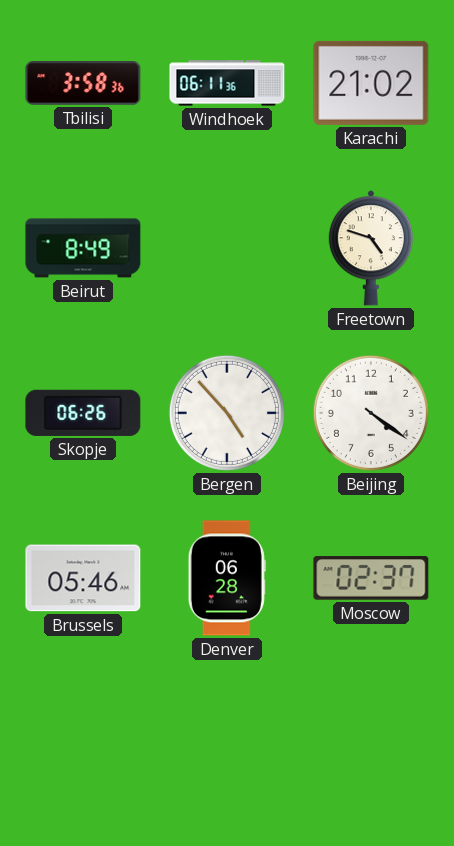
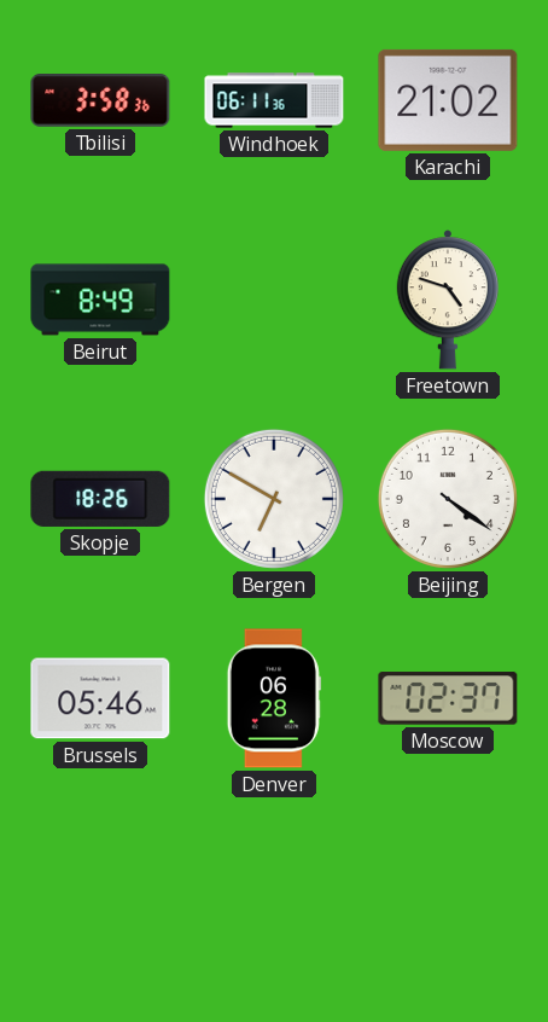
Skopje: 06:26 -> 18:26 (100, 499)
Bergen: 4:53 -> 6:50 (274, 499)
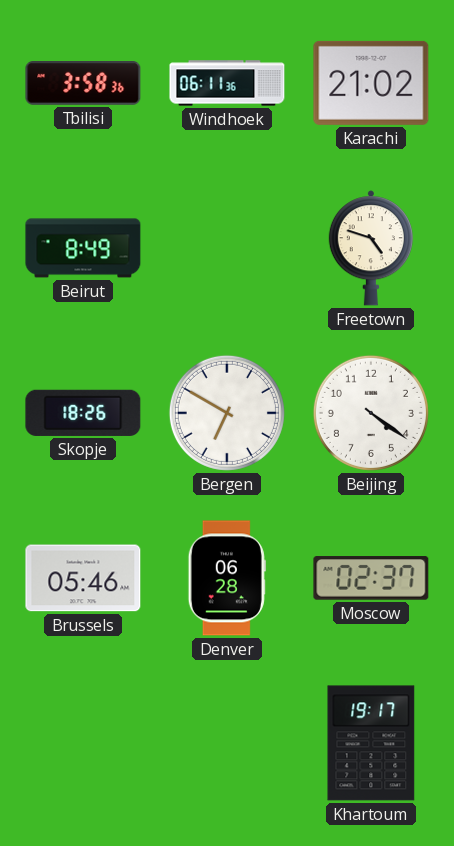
Khartoum: none -> 19:17 (371, 743)
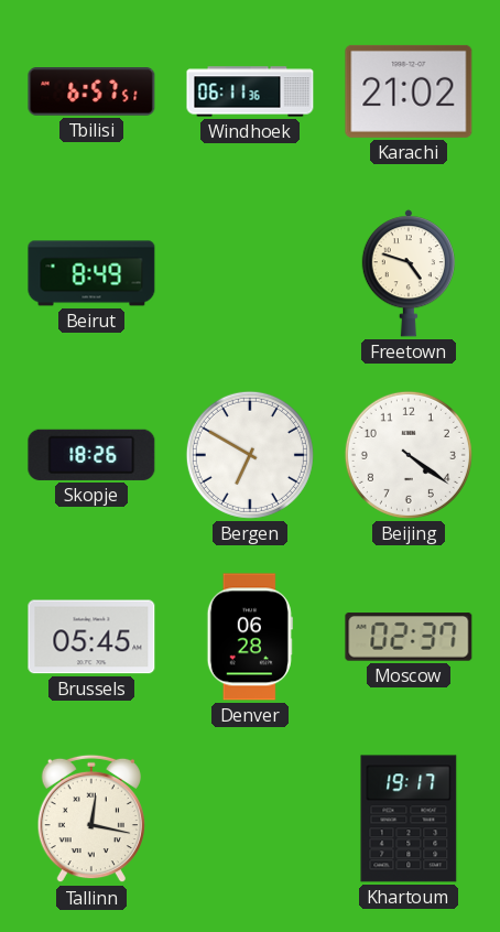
Tbilisi: 3:58 -> 6:57 (91, 91)
Brussels: 05:46 -> 05:45 (91, 637)
Tallinn: none -> 12:17 (91, 819)
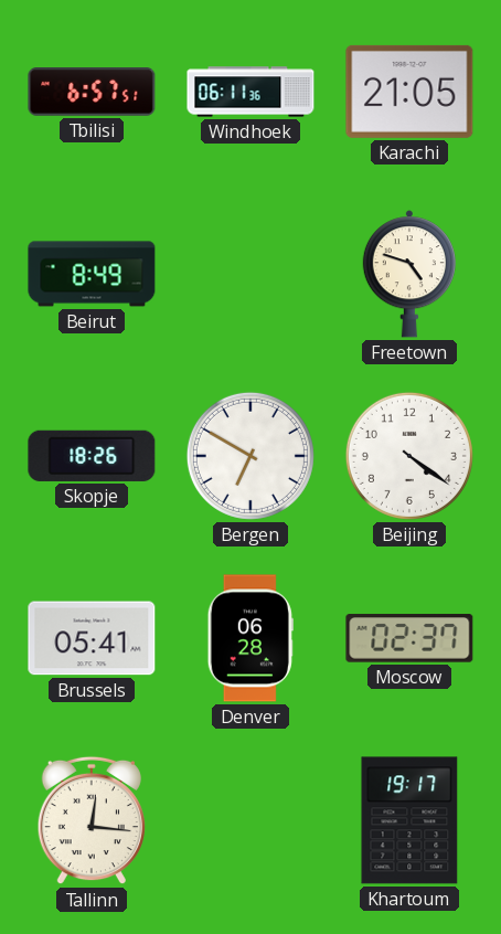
Karachi: 21:02 -> 21:05 (409, 92)
Brussels: 05:45 -> 05:41 (92, 638)
Tallinn: 12:17 -> 12:16 (92, 820)
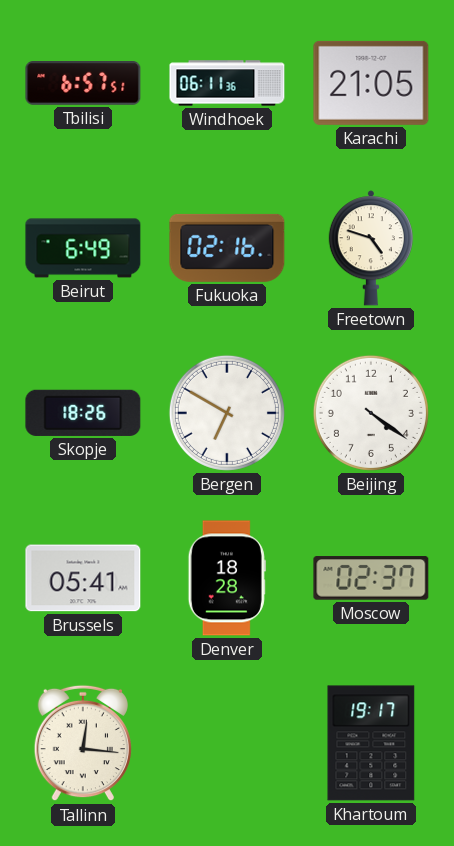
Beirut: 8:49 -> 6:49 (83, 248)
Fukuoka: none -> 02:16 (227, 248)
Denver: 06:28 -> 18:28 (227, 578)
